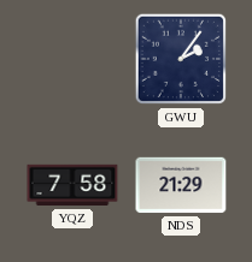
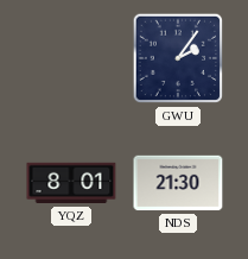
YQZ: 7:58 -> 8:01 (71, 183)
NDS: 21:29 -> 21:30 (178, 183)
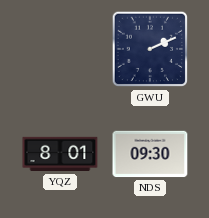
GWU: 2:06 -> 2:11 (150, 49)
NDS: 21:30 -> 09:30 (150, 154)
